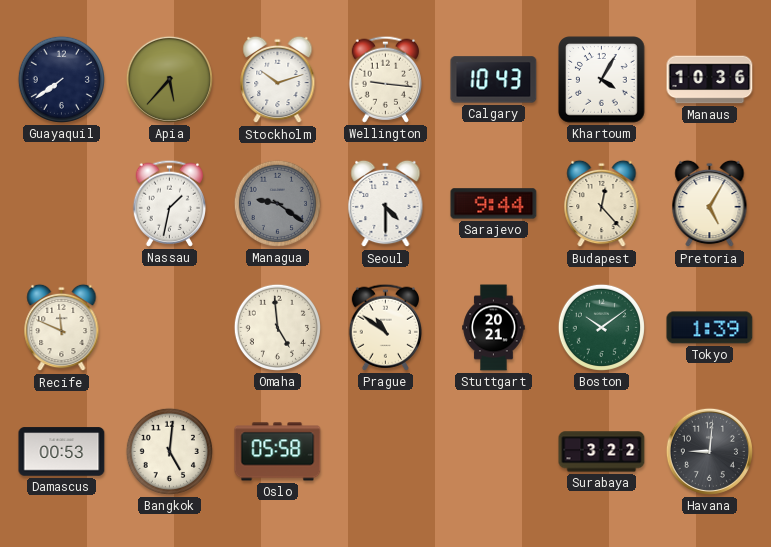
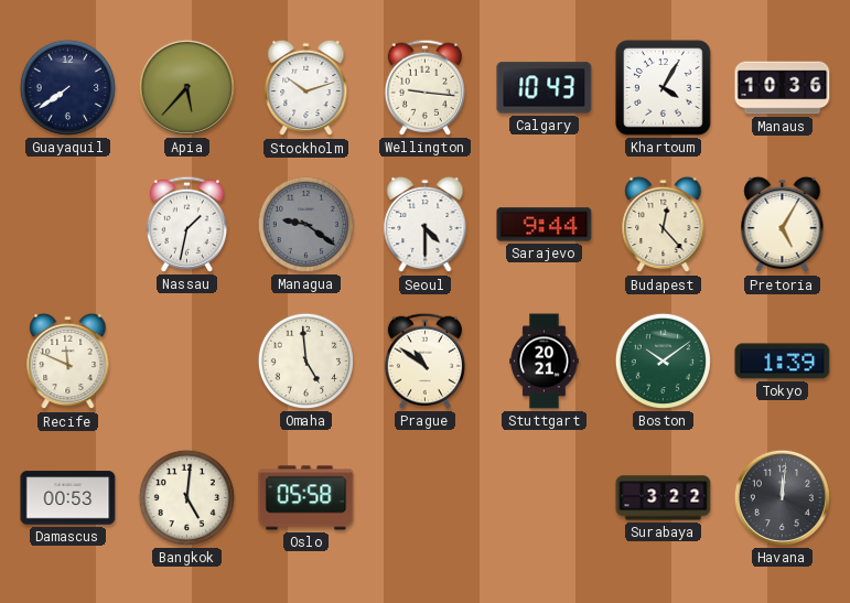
Havana: 9:01 -> 12:01 (782, 497)
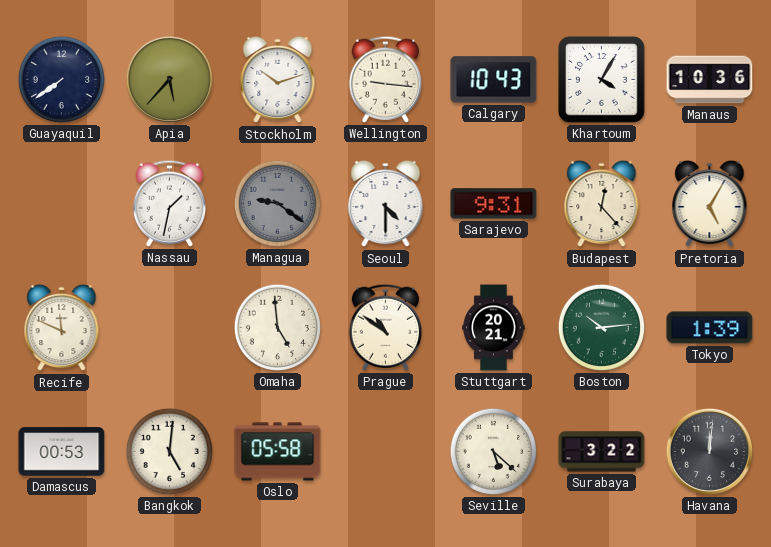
Sarajevo: 9:44 -> 9:31 (494, 204)
Boston: 10:09 -> 10:14 (601, 327)
Seville: none -> 5:22 (493, 451)
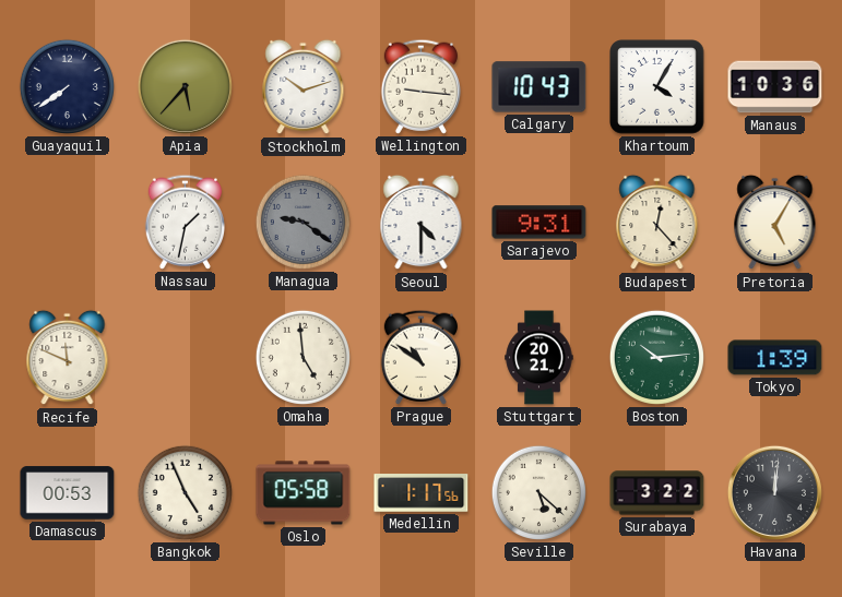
Bangkok: 5:01 -> 4:56 (185, 492)
Medellin: none -> 1:17 (422, 493)
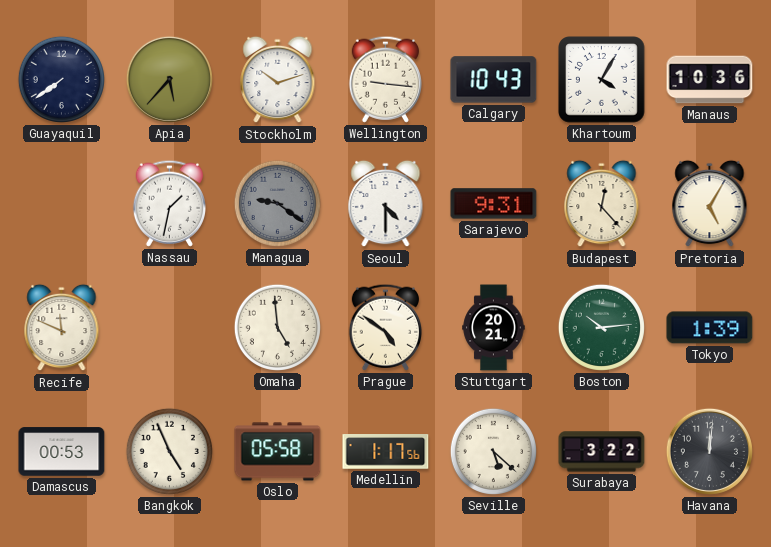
Prague: 10:51 -> 4:51 (385, 327)
